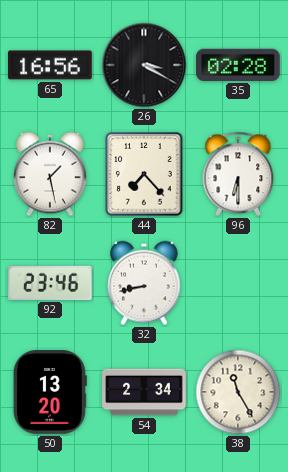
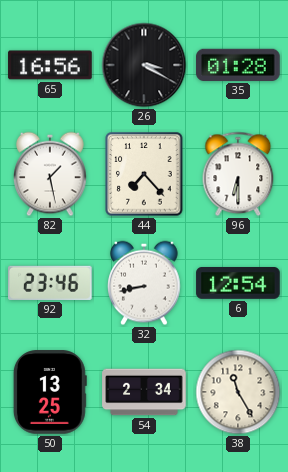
35: 02:28 -> 01:28 (238, 65)
6: none -> 12:54 (238, 284)
50: 13:20 -> 13:25 (50, 392)
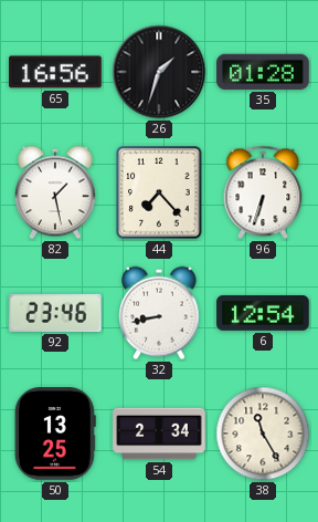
26: 3:20 -> 1:33 (159, 72)
96: 6:30 -> 6:33 (263, 192)
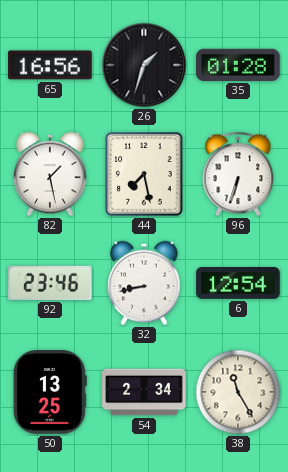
44: 7:23 -> 7:28 (144, 174)
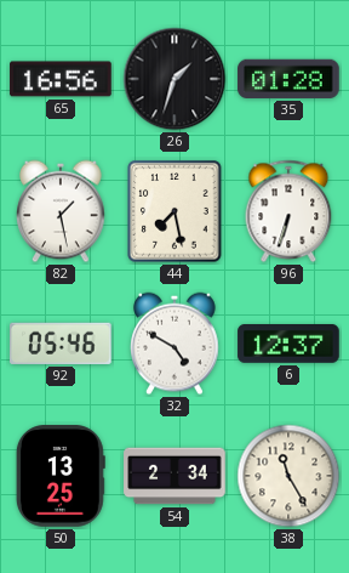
92: 23:46 -> 05:46 (62, 344)
32: 8:43 -> 4:50 (174, 344)
6: 12:54 -> 12:37 (288, 345)
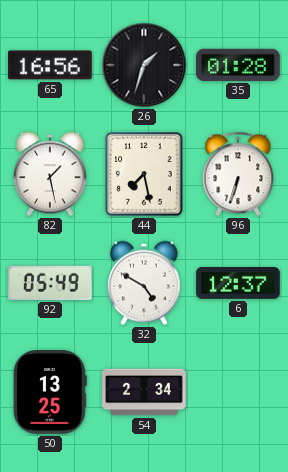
92: 05:46 -> 05:49 (51, 283)
38: 11:25 -> none (288, 476)
